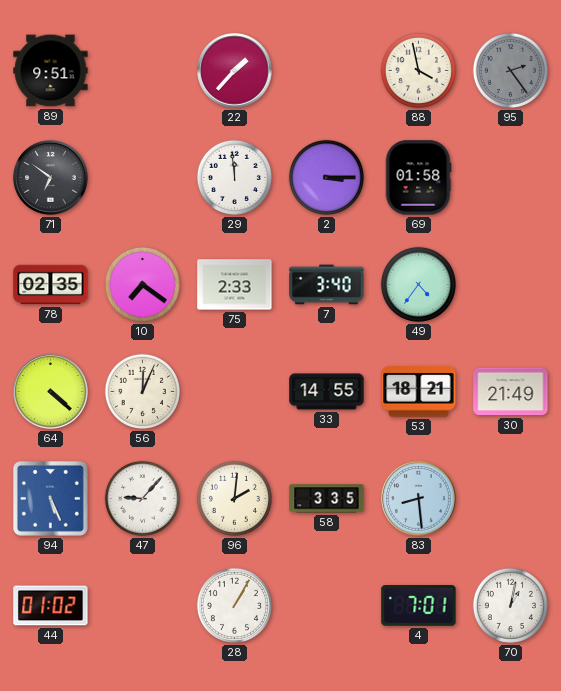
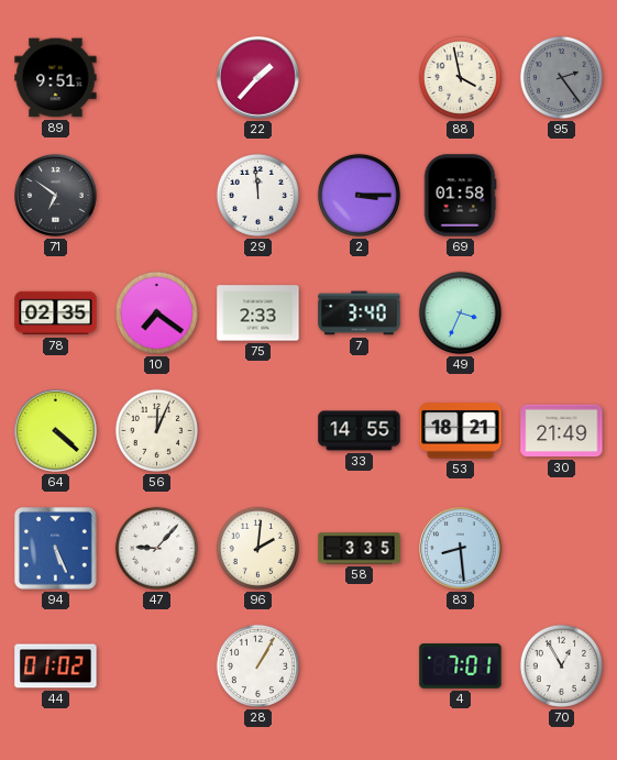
49: 4:36 -> 3:34 (460, 312)
70: 1:02 -> 12:55 (561, 665)
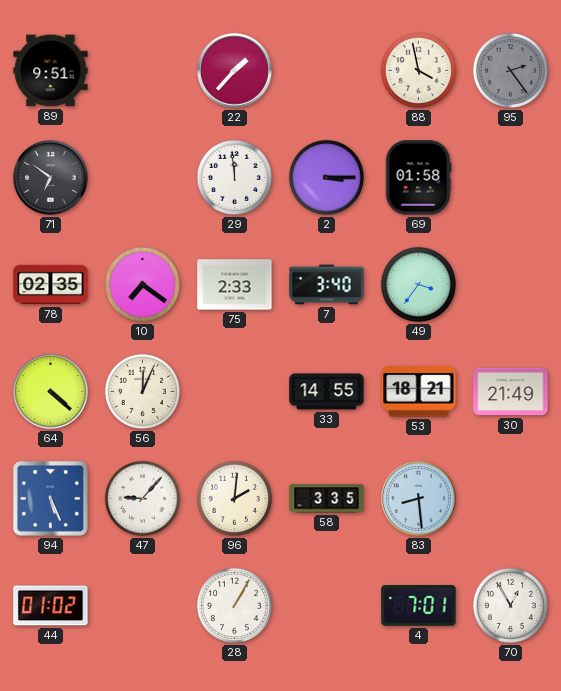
49: 3:34 -> 3:36 (418, 284)
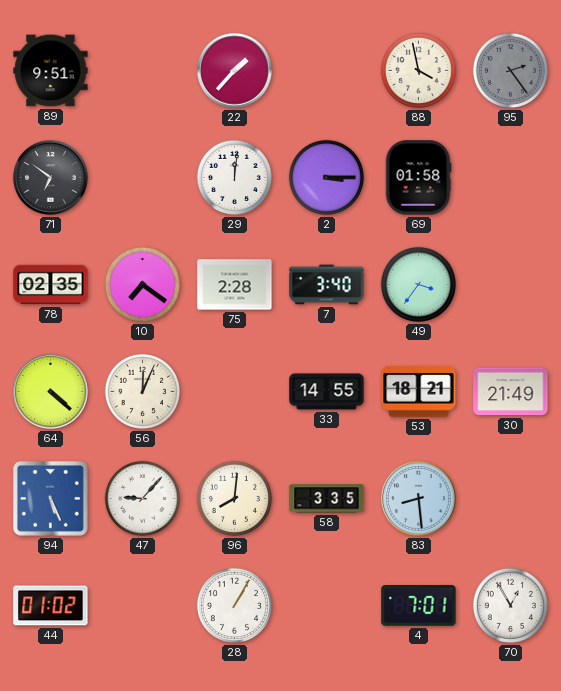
29: 11:59 -> 12:01 (234, 177)
75: 2:33 -> 2:28 (235, 285)
96: 2:01 -> 8:01 (234, 498)
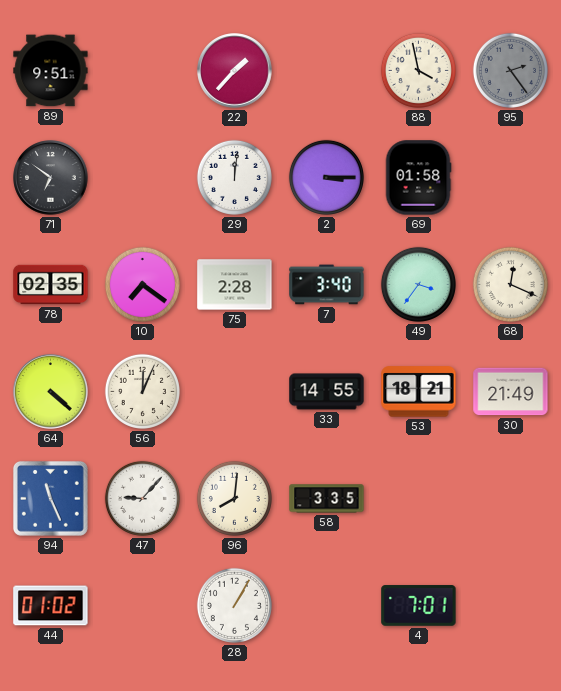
68: none -> 12:19 (510, 284)
94: 5:26 -> 11:26 (50, 498)
83: 8:29 -> none (419, 499)
70: 12:55 -> none (510, 605)
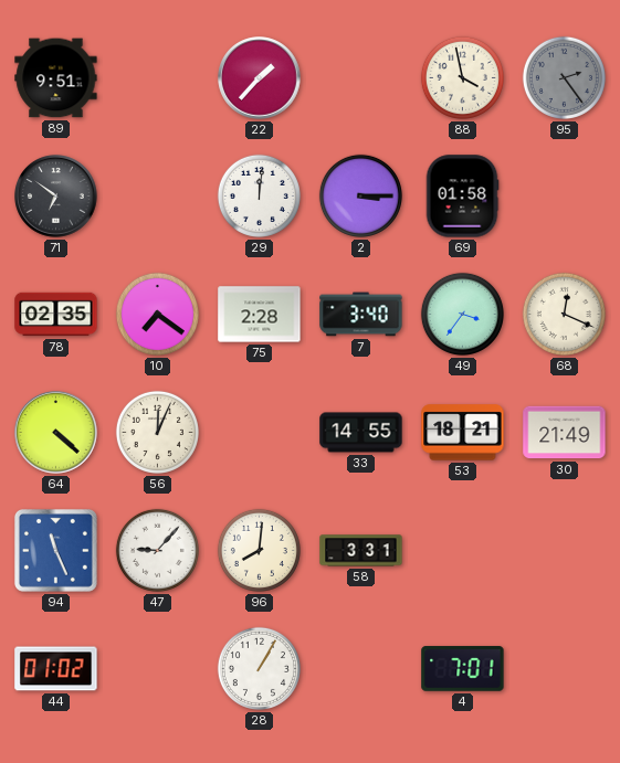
58: 3:35 -> 3:31 (361, 551)
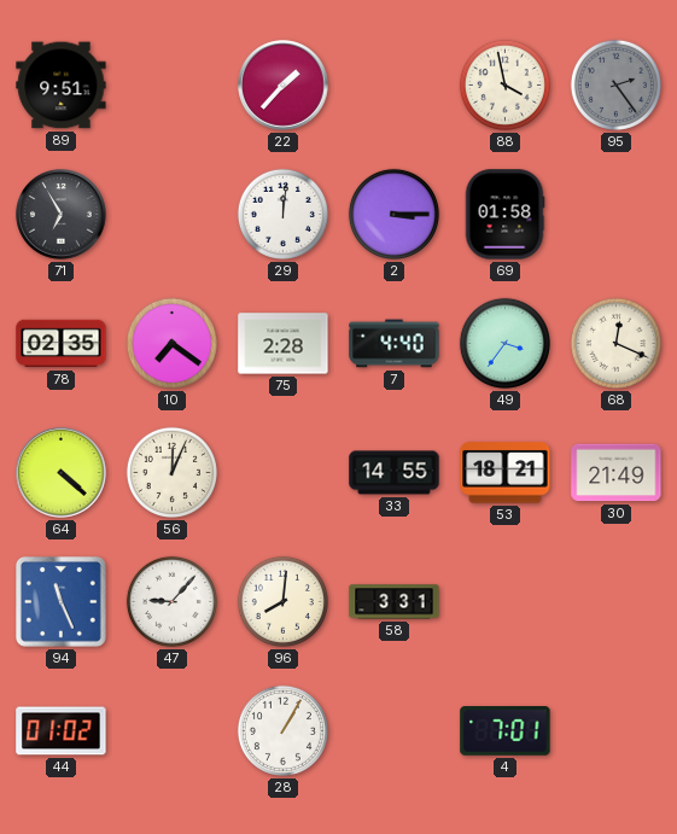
71: 6:51 -> 6:55 (62, 215)
7: 3:40 -> 4:40 (395, 344)
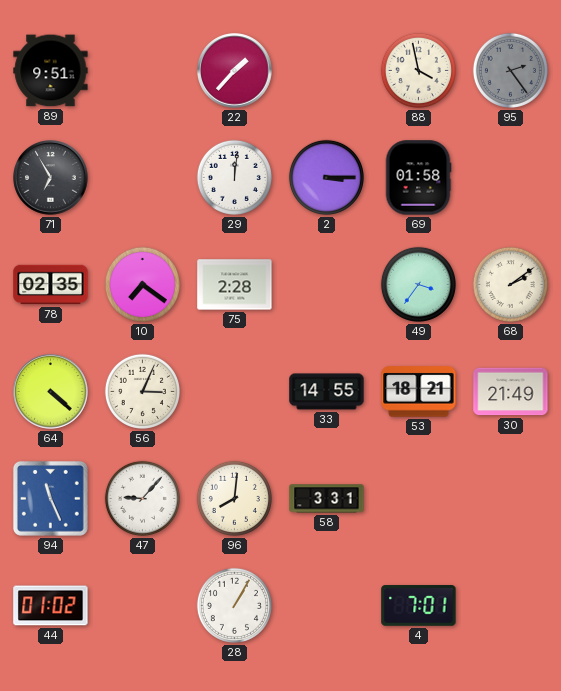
7: 4:40 -> none (395, 344)
68: 12:19 -> 2:09 (510, 284)
56: 12:04 -> 3:04 (142, 391)
